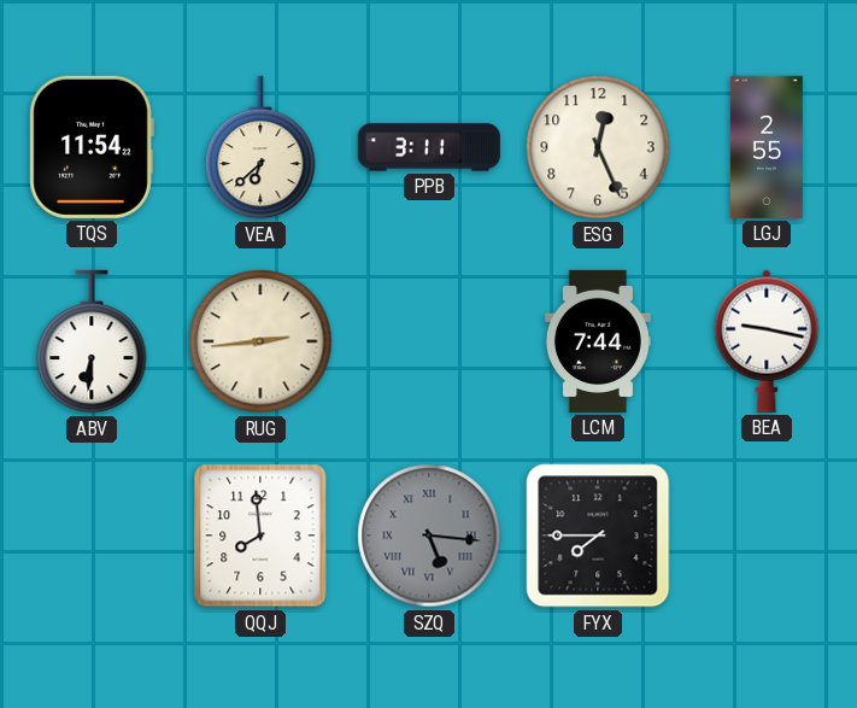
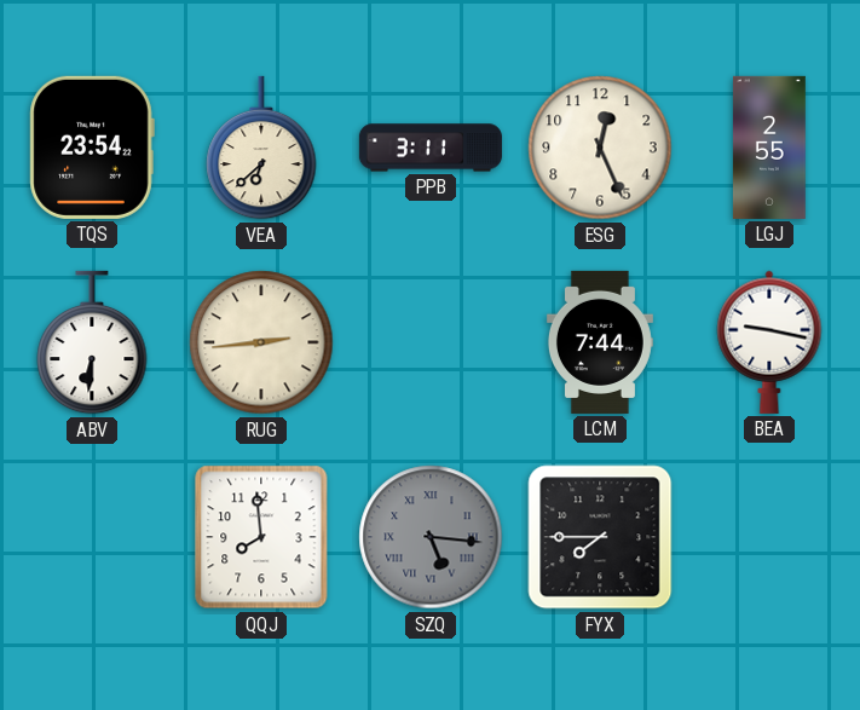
TQS: 11:54 -> 23:54 (92, 148)
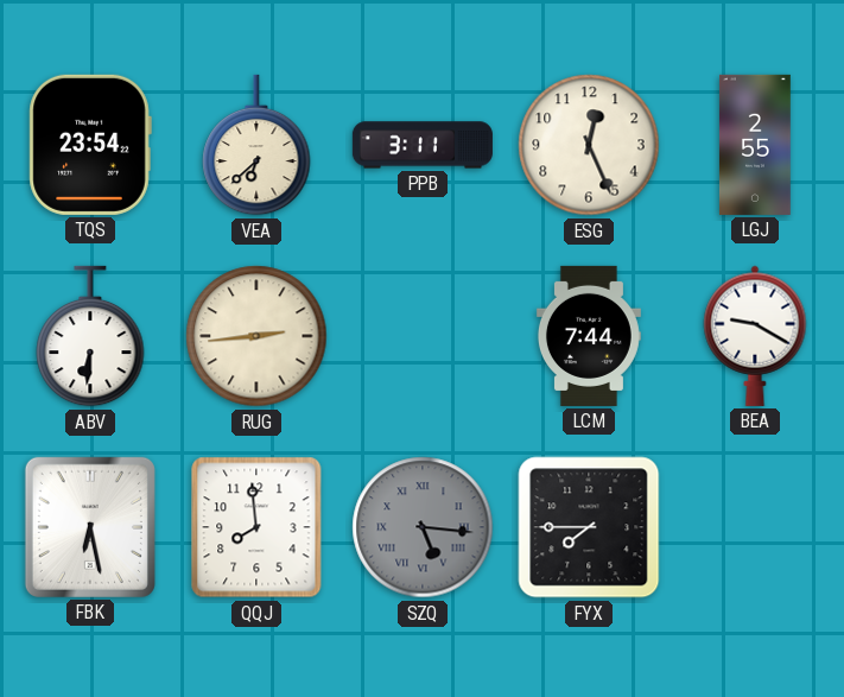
BEA: 9:17 -> 9:20 (755, 336)
FBK: none -> 6:28 (90, 527)
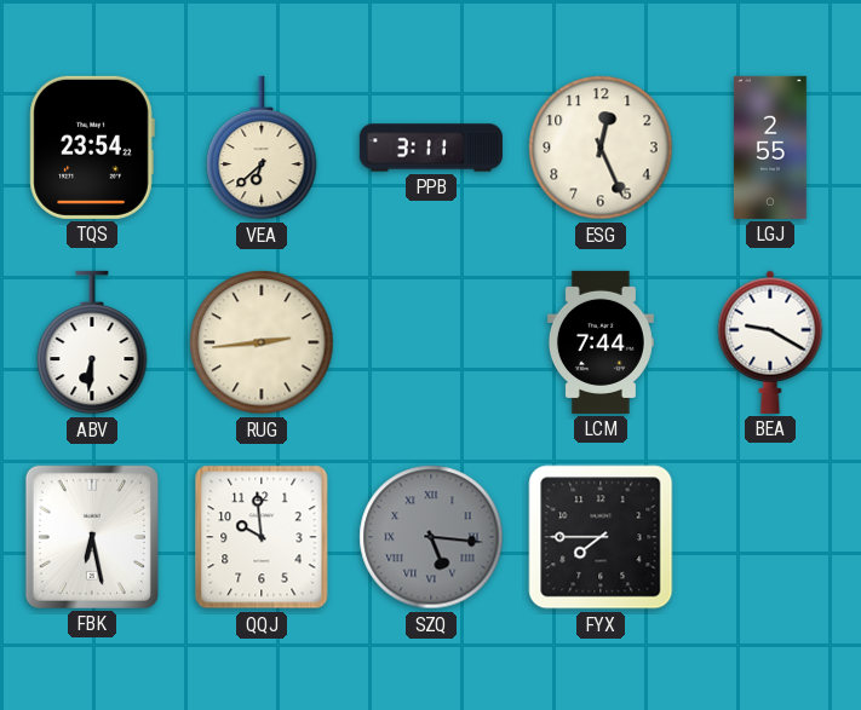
QQJ: 7:59 -> 9:59 (262, 537)
